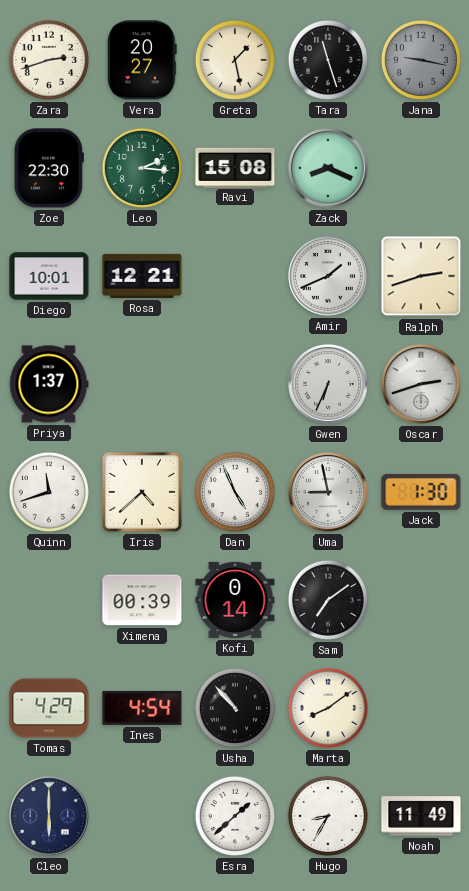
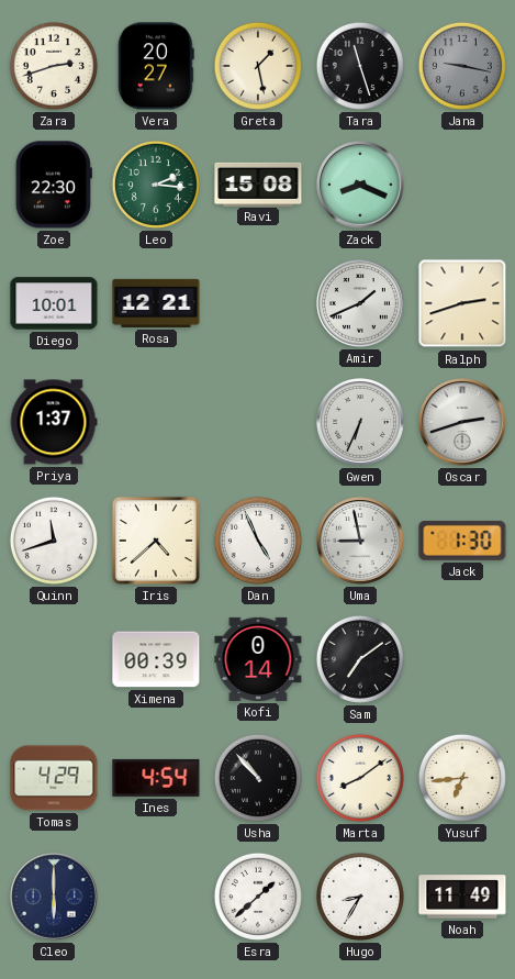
Yusuf: none -> 6:44 (462, 778)
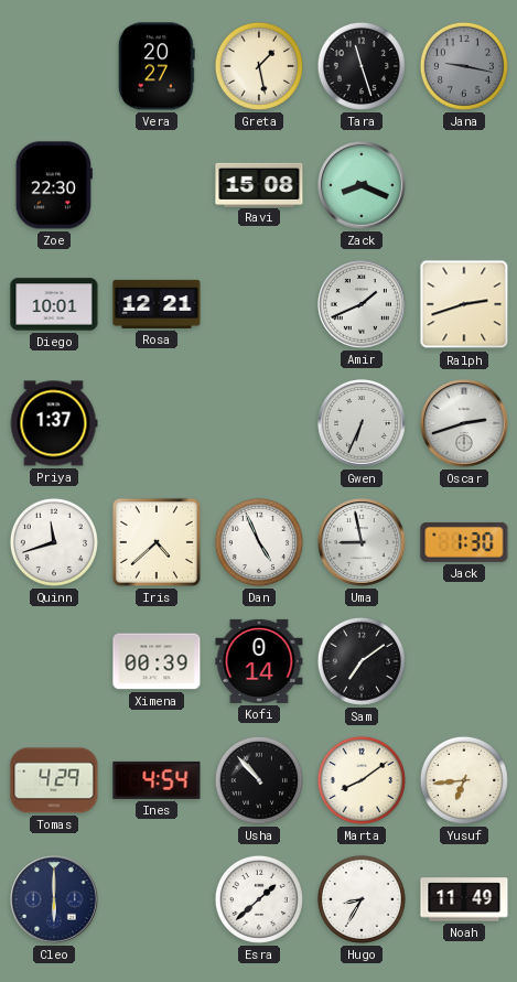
Zara: 2:42 -> none (54, 66)
Leo: 2:16 -> none (156, 185)
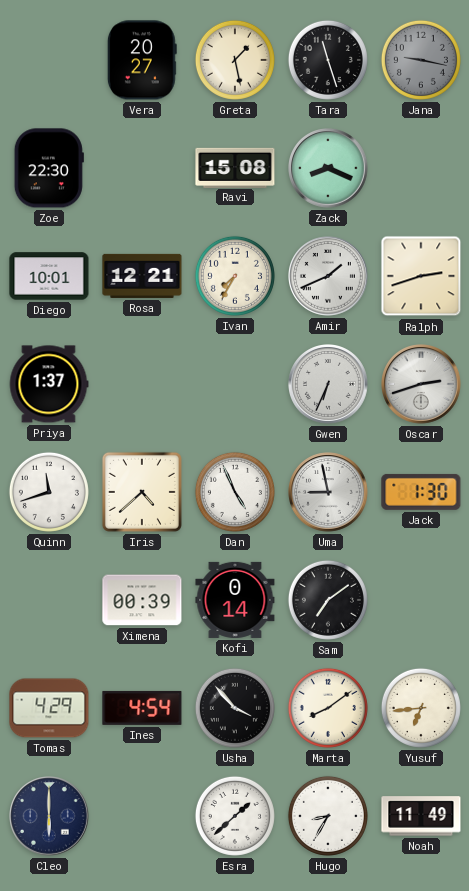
Ivan: none -> 7:35 (235, 276)
Usha: 10:53 -> 3:53 (235, 708)
